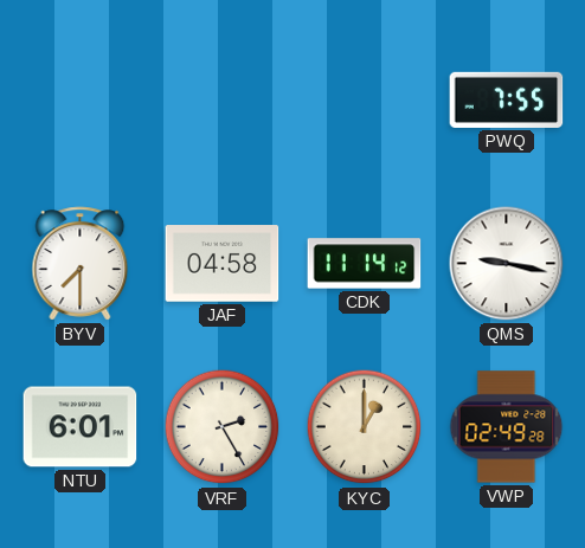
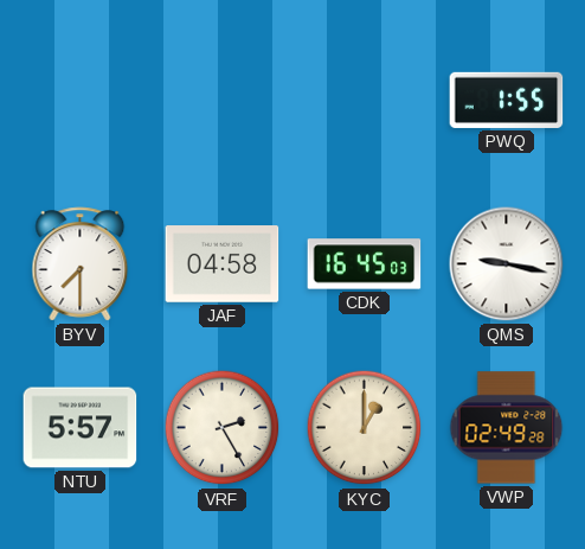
PWQ: 7:55 -> 1:55 (507, 100)
CDK: 11:14 -> 16:45 (365, 264)
NTU: 6:01 -> 5:57 (81, 428)
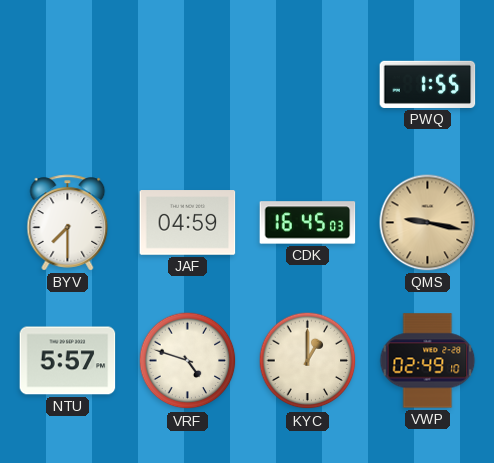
JAF: 04:58 -> 04:59 (188, 223)
QMS dial: white -> champagne (428, 223)
VRF: 2:25 -> 4:48 (188, 361)
VWP: 02:49:28 -> 02:49:10 (428, 361)
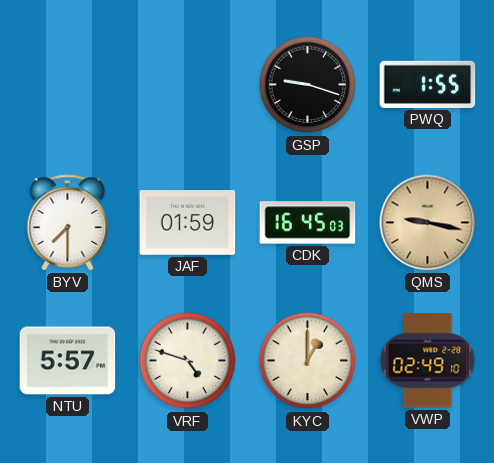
GSP: none -> 9:18 (308, 85)
JAF: 04:59 -> 01:59 (188, 223)
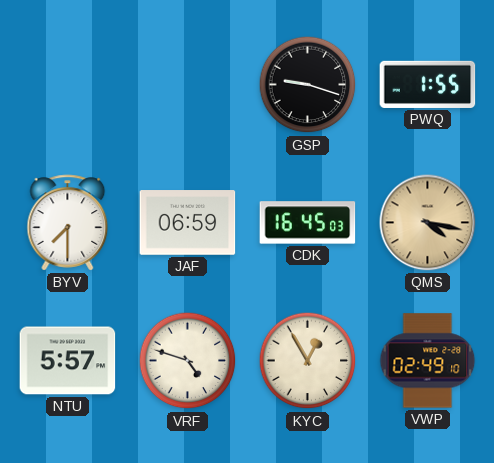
JAF: 01:59 -> 06:59 (188, 223)
QMS: 9:17 -> 4:17 (428, 223)
KYC: 1:00 -> 12:55 (308, 361)
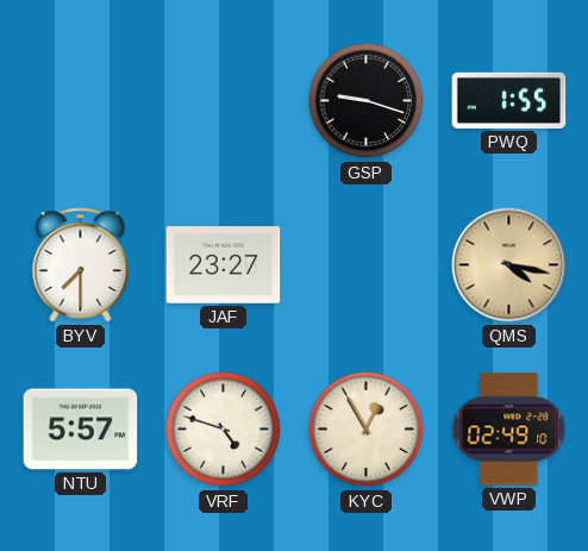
JAF: 06:59 -> 23:27 (224, 265)
CDK: 16:45 -> none (308, 223)
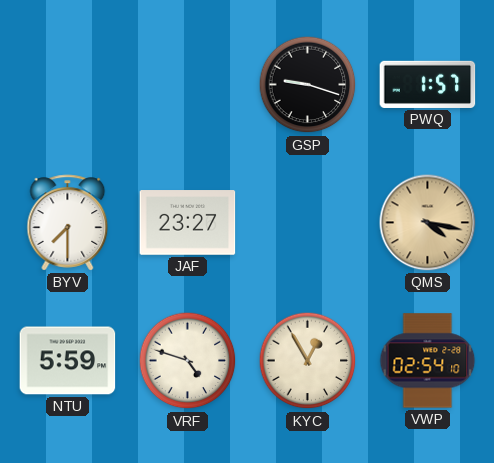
PWQ: 1:55 -> 1:57 (428, 84)
NTU: 5:57 -> 5:59 (68, 361)
VWP: 02:49 -> 02:54 (428, 361)
